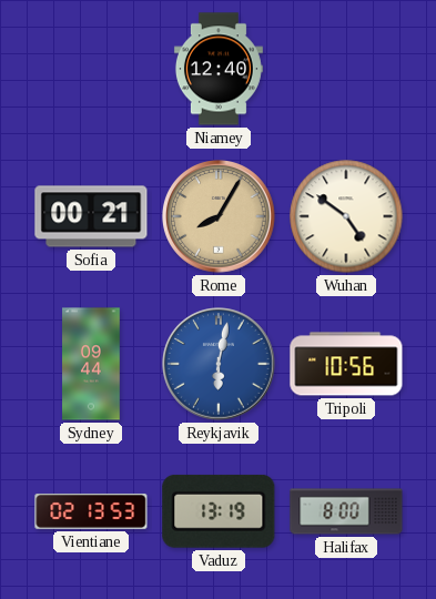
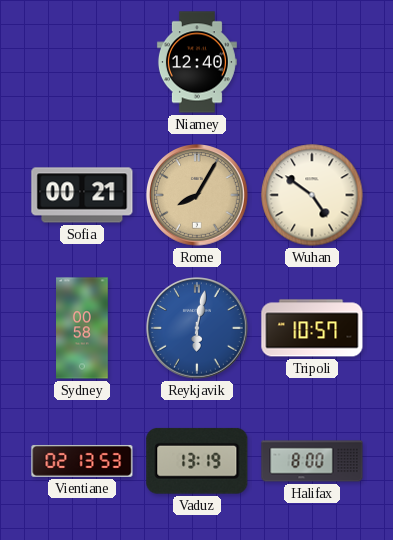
Sydney: 09:44 -> 00:58 (82, 328)
Tripoli: 10:56 -> 10:57 (312, 328)
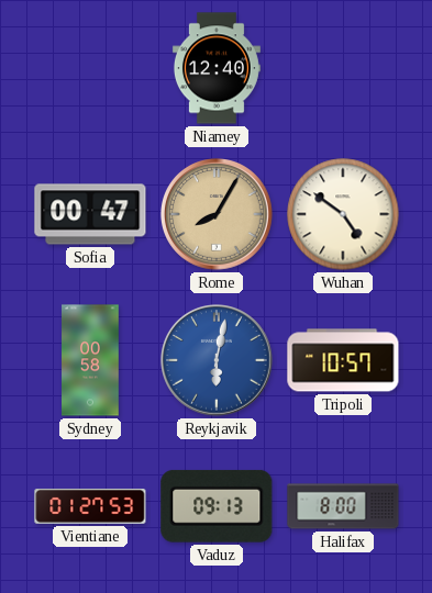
Sofia: 00:21 -> 00:47 (90, 214)
Vientiane: 02:13 -> 01:27 (90, 506)
Vaduz: 13:19 -> 09:13 (217, 506)
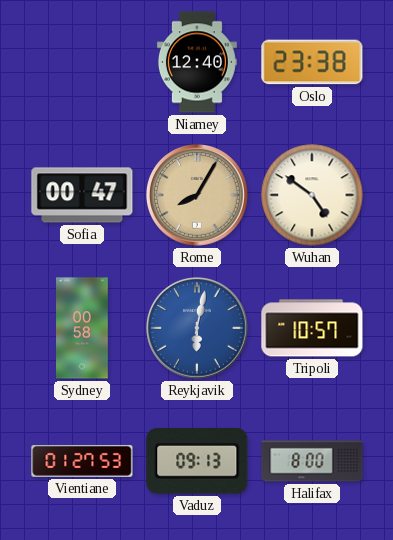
Oslo: none -> 23:38 (312, 62)
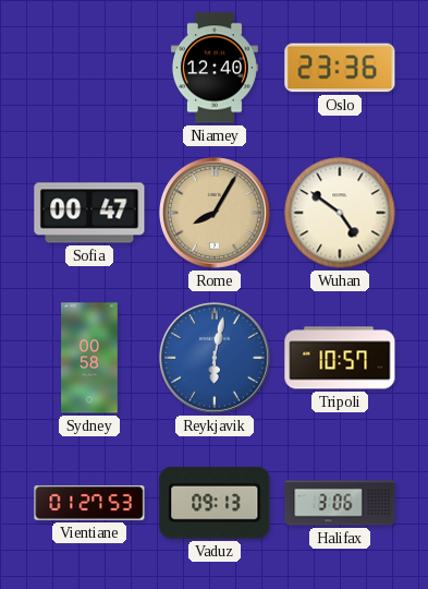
Oslo: 23:38 -> 23:36 (340, 68)
Halifax: 8:00 -> 3:06 (340, 503)
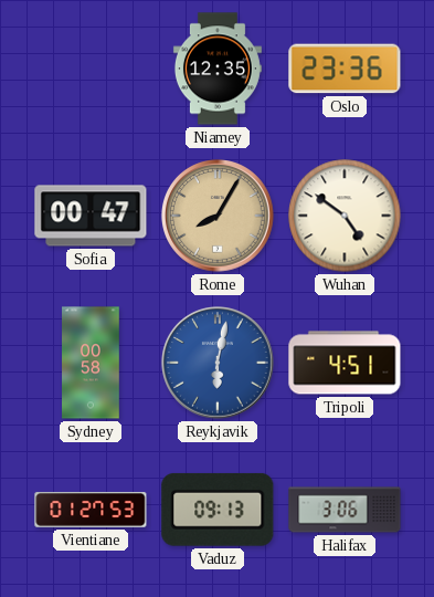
Niamey: 12:40 -> 12:35 (218, 69)
Tripoli: 10:57 -> 4:51 (345, 363)
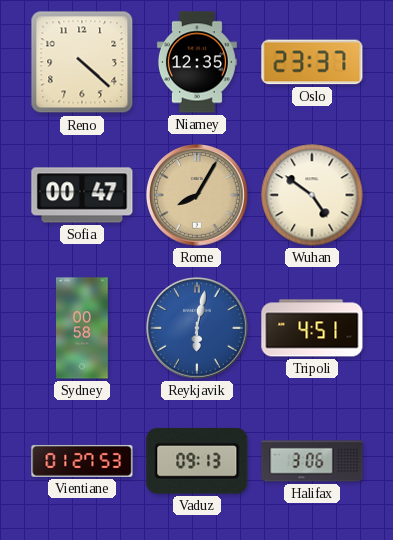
Reno: none -> 4:22 (82, 62)
Oslo: 23:36 -> 23:37 (312, 62)
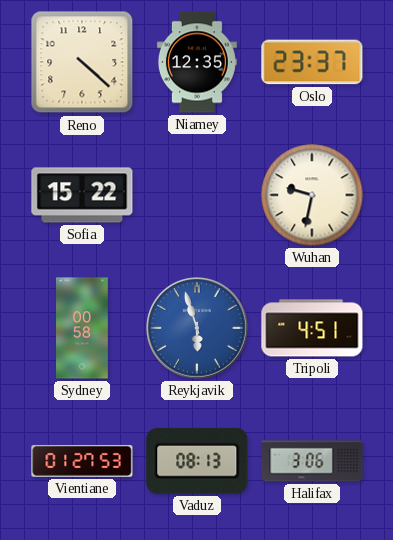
Sofia: 00:47 -> 15:22 (82, 195)
Rome: 8:05 -> none (197, 195)
Wuhan: 4:51 -> 9:32 (312, 195)
Reykjavik: 6:02 -> 5:57 (197, 328)
Vaduz: 09:13 -> 08:13 (197, 461)
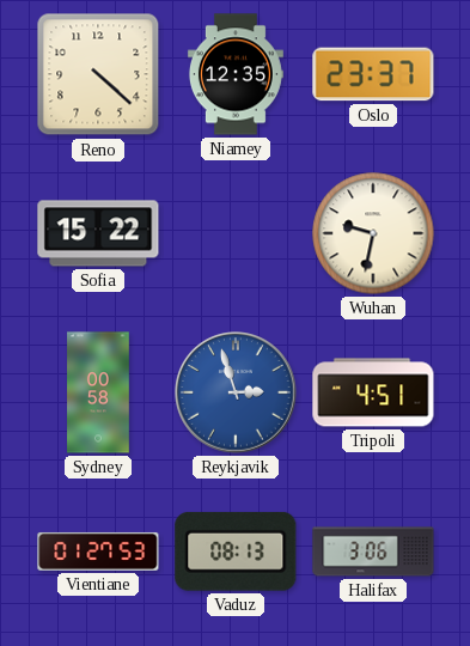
Reykjavik: 5:57 -> 2:57 (236, 392)
